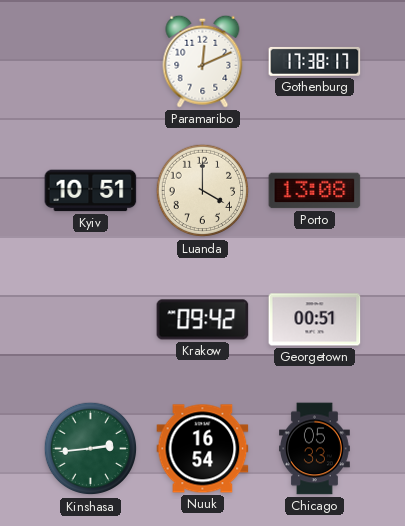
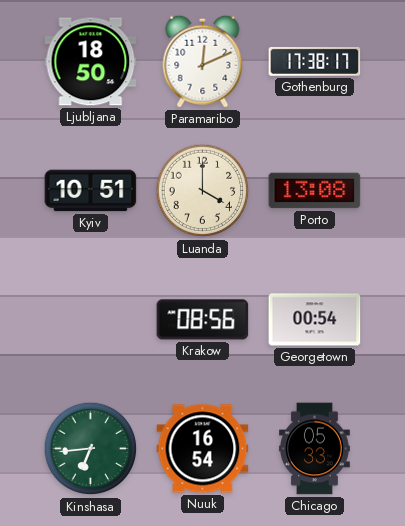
Ljubljana: none -> 18:50 (91, 62)
Krakow: 09:42 -> 08:56 (203, 320)
Georgetown: 00:51 -> 00:54 (315, 320)
Kinshasa: 2:44 -> 6:44 (91, 449)
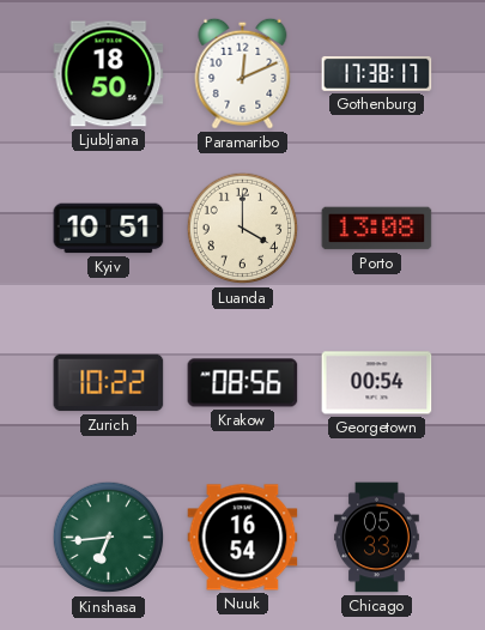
Zurich: none -> 10:22 (109, 383)
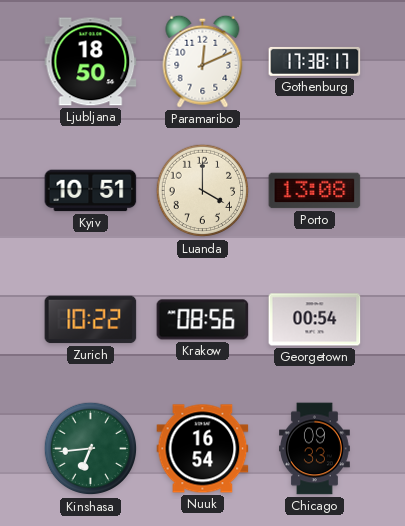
Chicago: 05:33 -> 09:33 (315, 449)
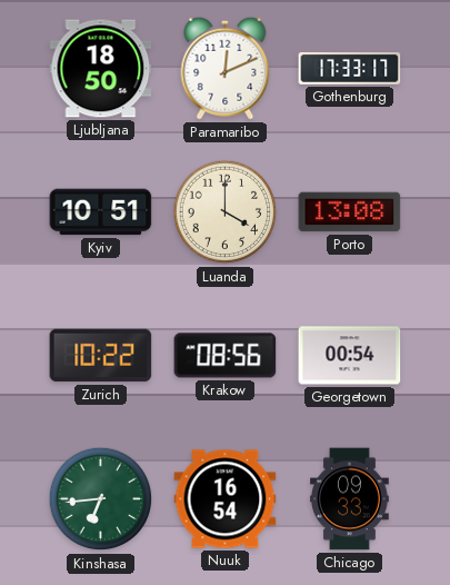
Gothenburg: 17:38 -> 17:33 (350, 69)
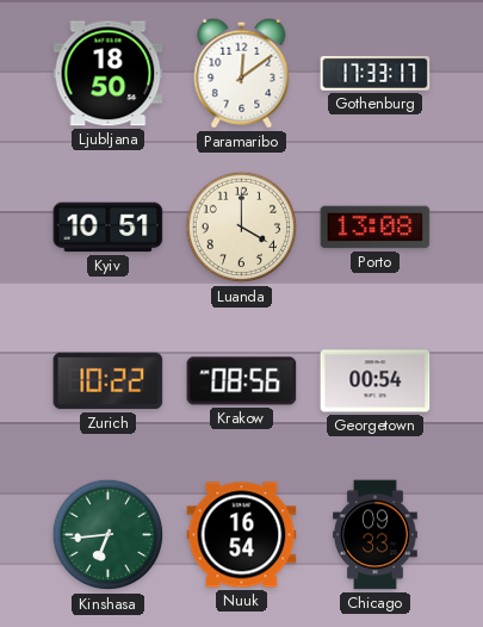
Paramaribo: 12:11 -> 12:09 (242, 73)
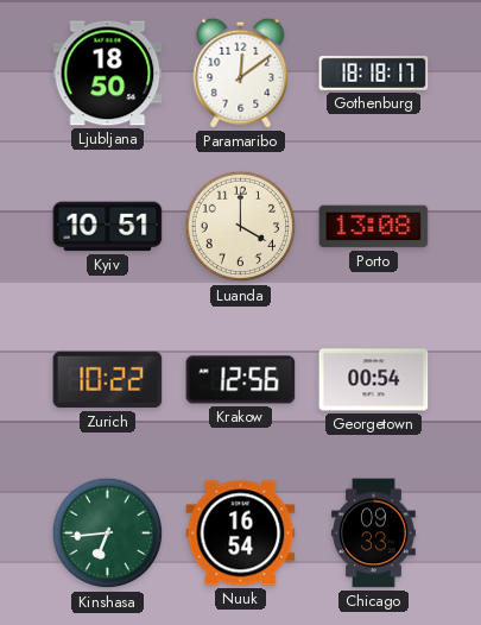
Gothenburg: 17:33 -> 18:18 (374, 74)
Krakow: 08:56 -> 12:56 (241, 380)
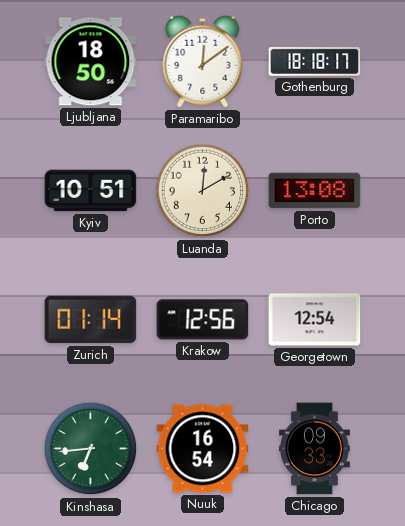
Luanda: 4:00 -> 12:10 (203, 191)
Zurich: 10:22 -> 01:14 (91, 320)
Georgetown: 00:54 -> 12:54 (315, 320)
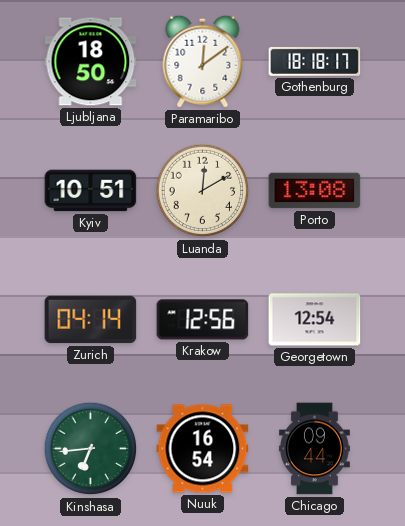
Zurich: 01:14 -> 04:14 (91, 320)
Chicago: 09:33 -> 09:44 (315, 449)
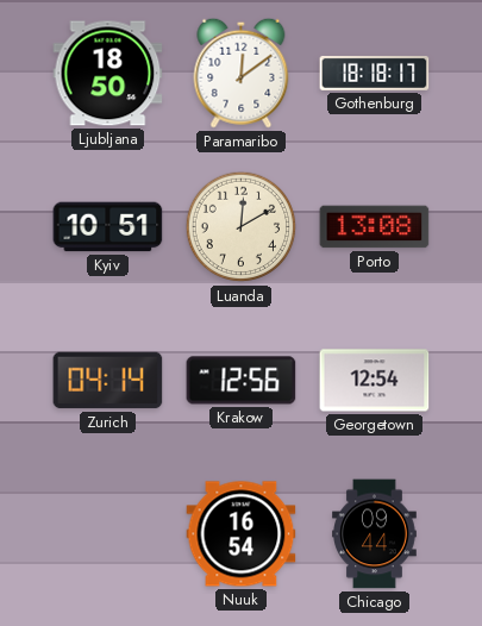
Kinshasa: 6:44 -> none (91, 449)
